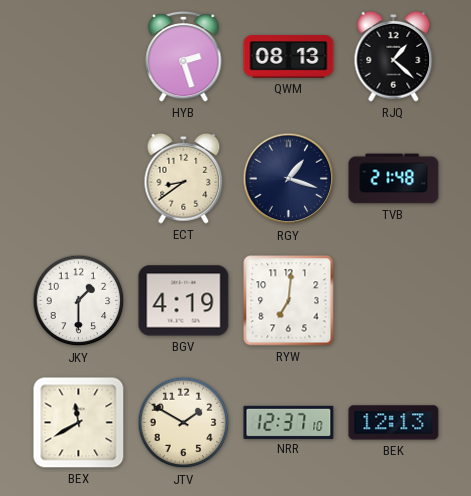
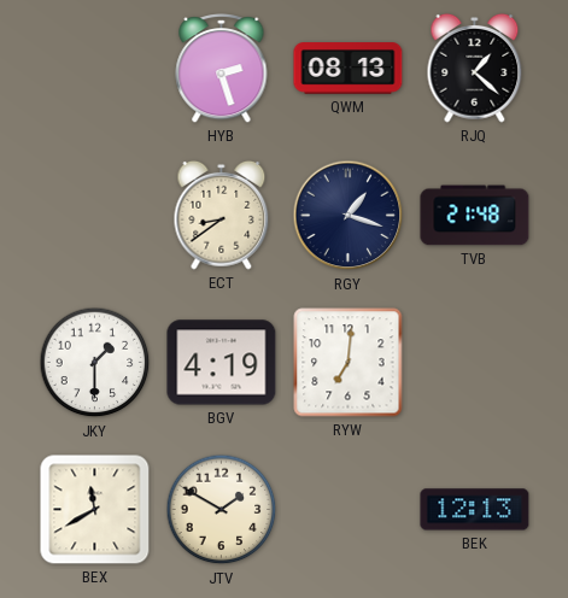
NRR: 12:37 -> none (289, 422)
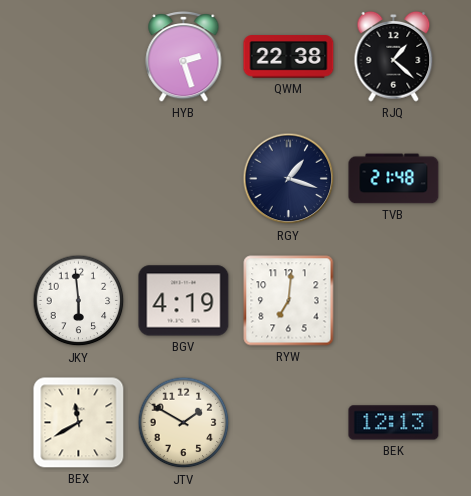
QWM: 08:13 -> 22:38 (289, 57)
ECT: 8:39 -> none (222, 215)
JKY: 1:30 -> 5:59 (79, 301)
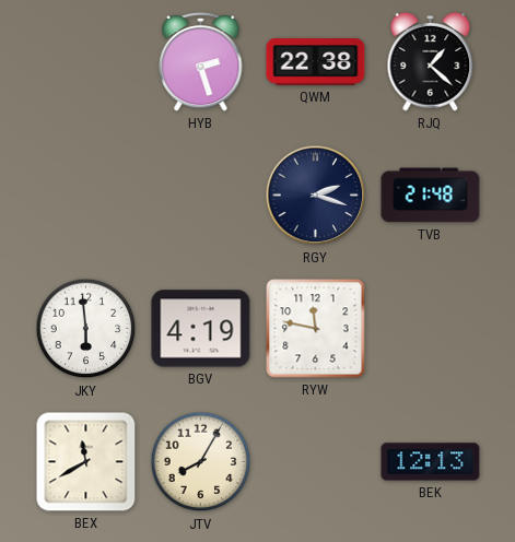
RGY: 1:18 -> 2:18 (316, 196)
RYW: 7:01 -> 11:47 (316, 329)
JTV: 1:50 -> 8:05 (201, 462)
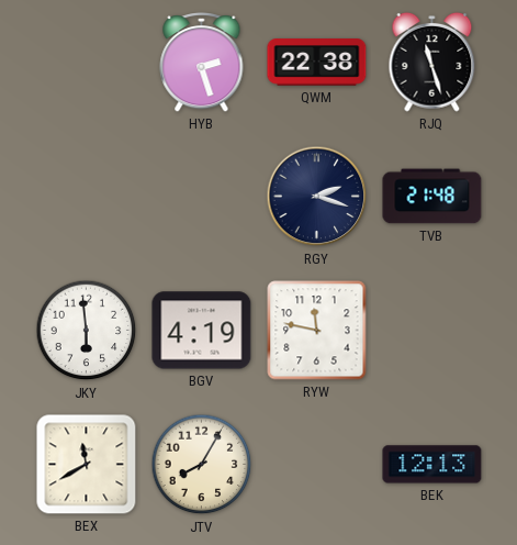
RJQ: 1:22 -> 11:27 (432, 62)
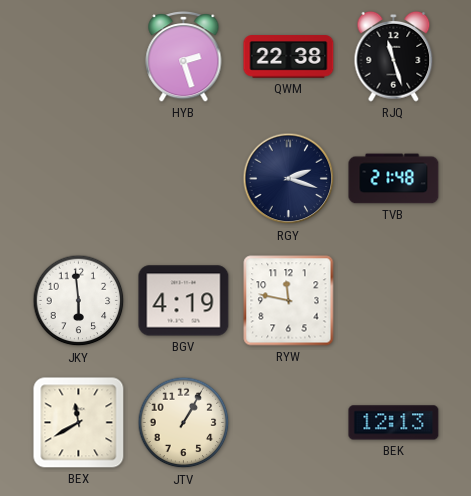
JTV: 8:05 -> 1:05 (184, 423)
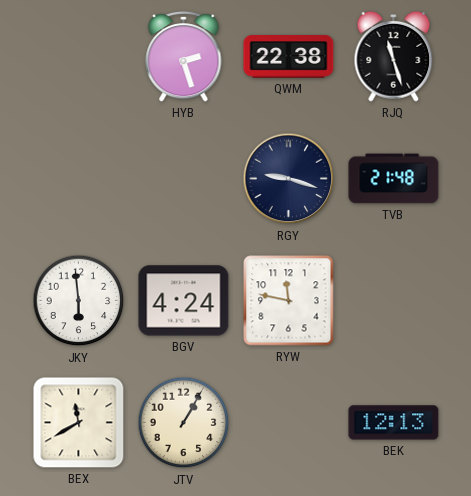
RGY: 2:18 -> 9:18 (289, 179)
BGV: 4:19 -> 4:24 (184, 301)
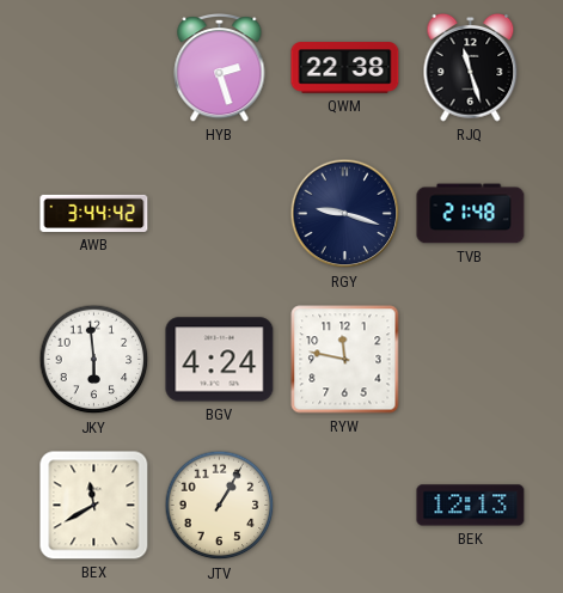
AWB: none -> 3:44 (94, 213)
